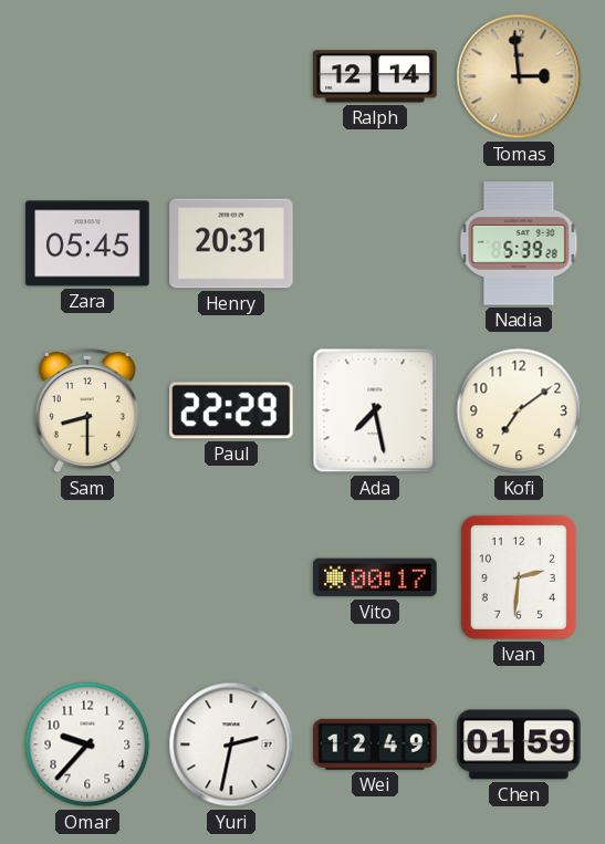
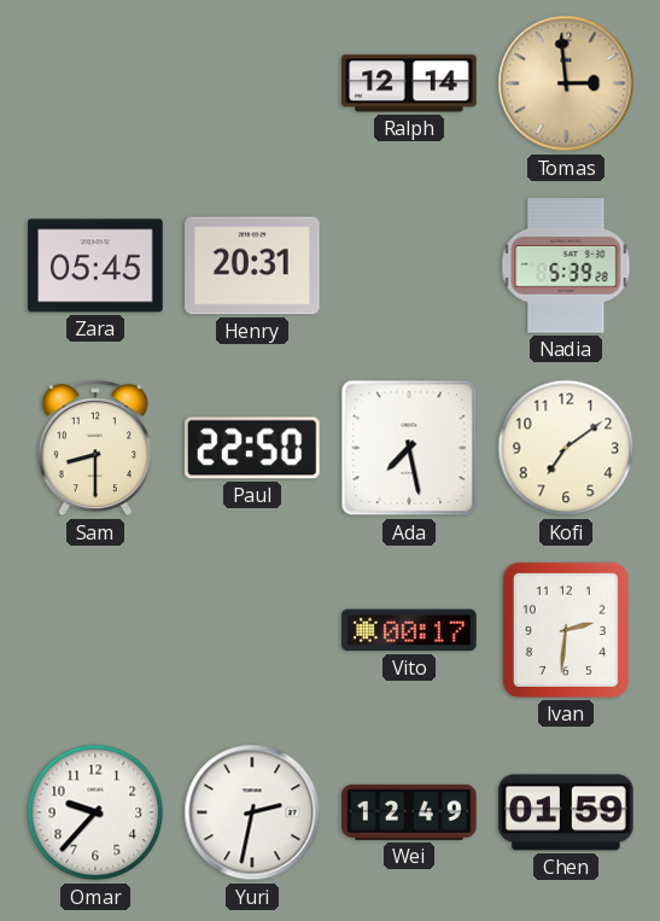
Paul: 22:29 -> 22:50 (253, 448)
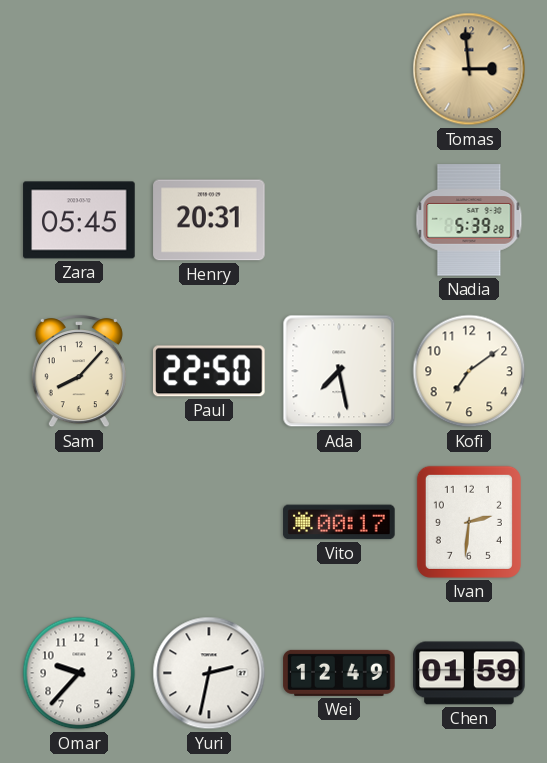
Ralph: 12:14 -> none (409, 83)
Sam: 8:30 -> 8:07 (79, 372)
